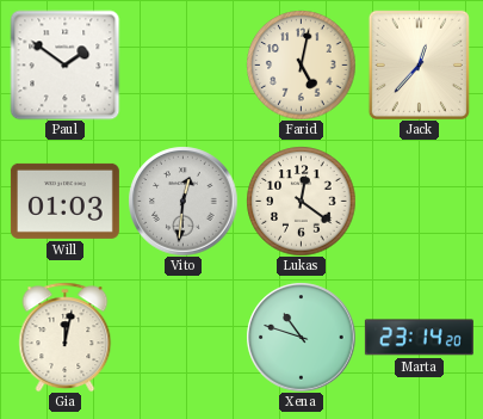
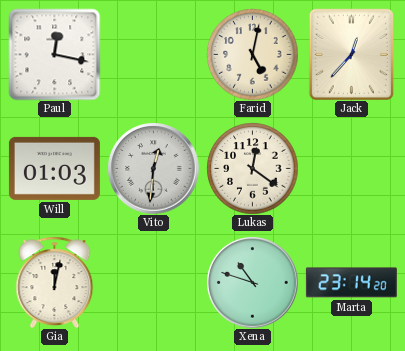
Paul: 1:51 -> 12:17 (54, 54)
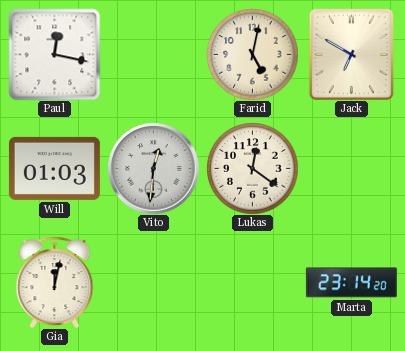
Jack: 12:37 -> 6:50 (351, 54)
Xena: 10:48 -> none (252, 282)
